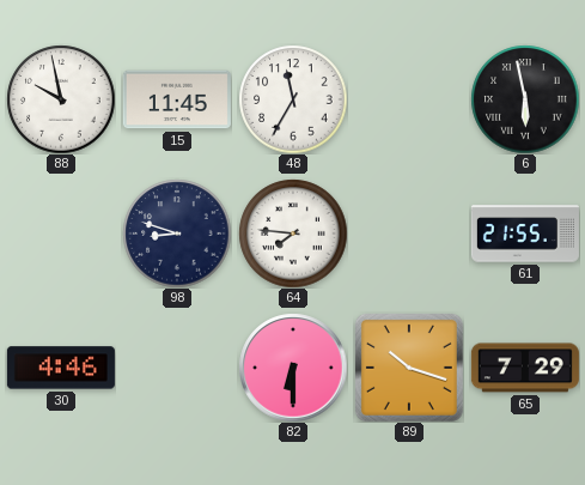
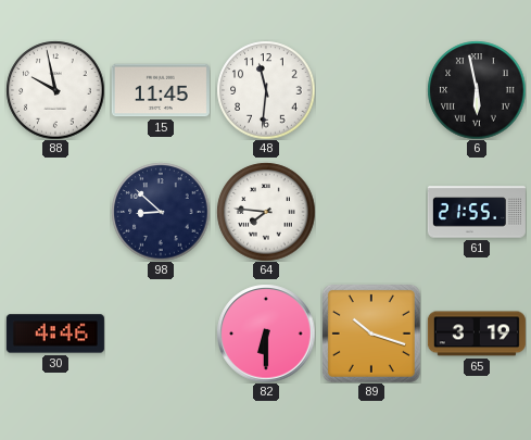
48: 11:35 -> 11:31 (266, 90)
98: 8:48 -> 8:52 (161, 212)
65: 7:29 -> 3:19 (477, 334)
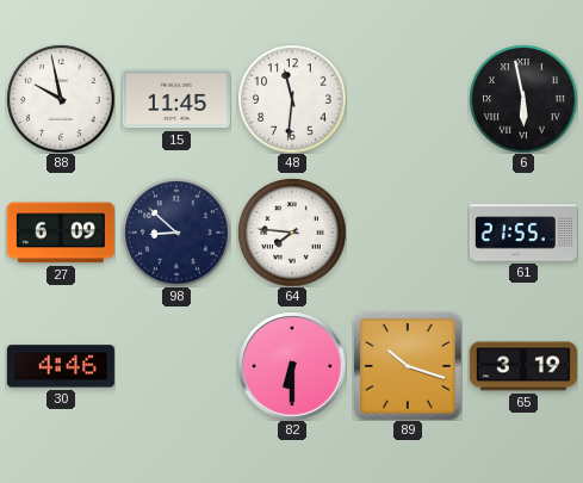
27: none -> 6:09 (61, 233)
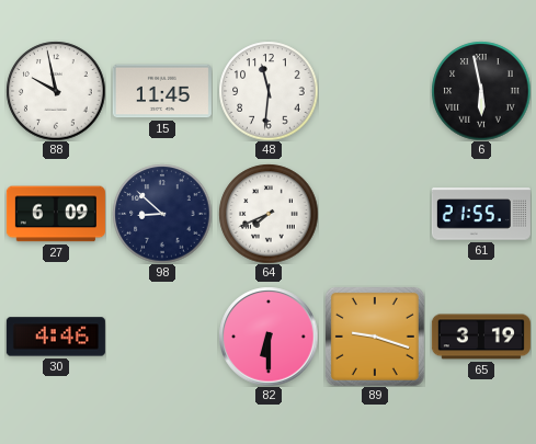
64: 7:46 -> 7:41 (269, 214)
89: 10:18 -> 9:18 (375, 337)
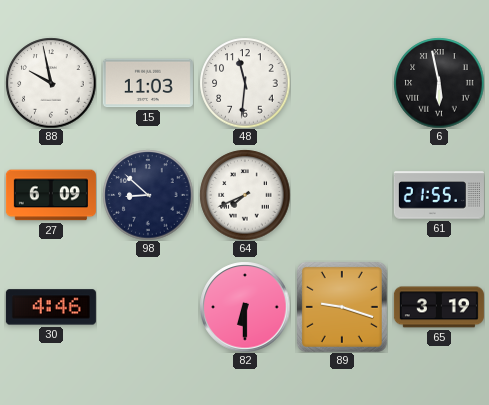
15: 11:45 -> 11:03 (148, 83)
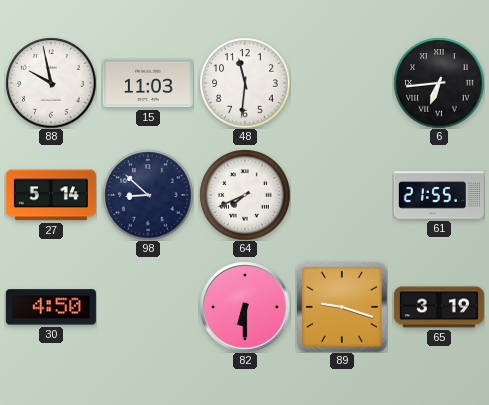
6: 5:58 -> 6:44 (439, 83)
27: 6:09 -> 5:14 (51, 195)
30: 4:46 -> 4:50 (51, 307)
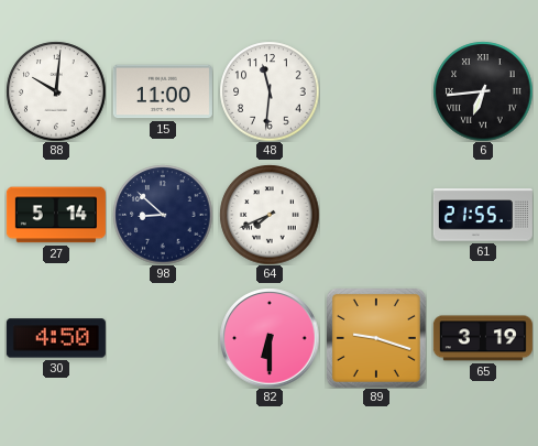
88: 9:58 -> 10:01 (56, 91)
15: 11:03 -> 11:00 (163, 91)
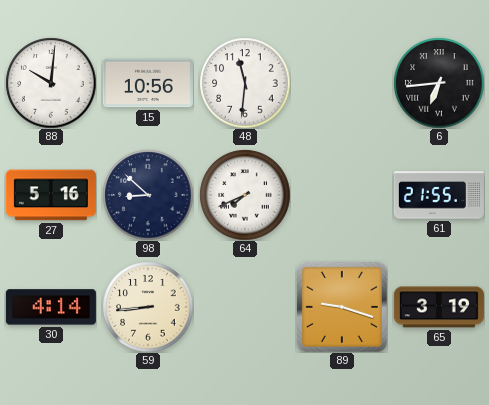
15: 11:00 -> 10:56 (148, 83)
27: 5:14 -> 5:16 (51, 195)
30: 4:50 -> 4:14 (51, 307)
59: none -> 8:44 (148, 307)
82: 6:30 -> none (270, 338)
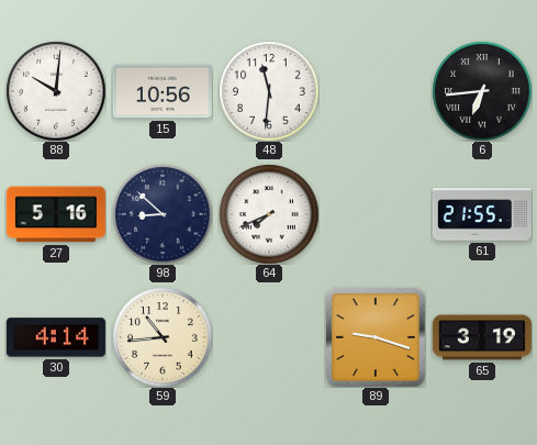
59: 8:44 -> 10:44 (163, 337)
